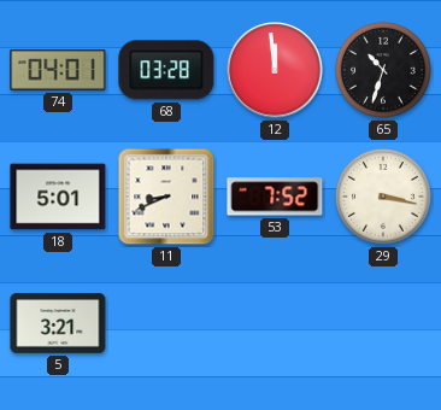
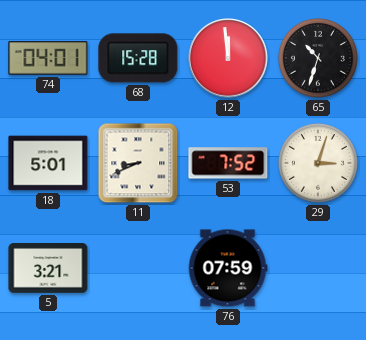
68: 03:28 -> 15:28 (138, 58)
29: 3:17 -> 3:03 (318, 163)
76: none -> 07:59 (228, 268)
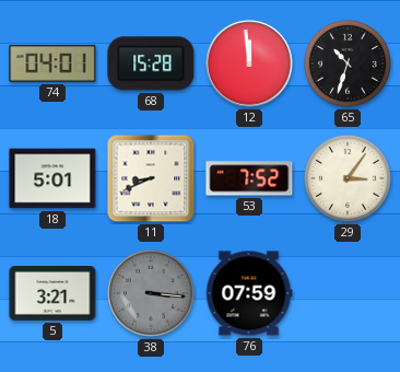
29: 3:03 -> 3:06 (348, 178)
38: none -> 3:16 (151, 293)
